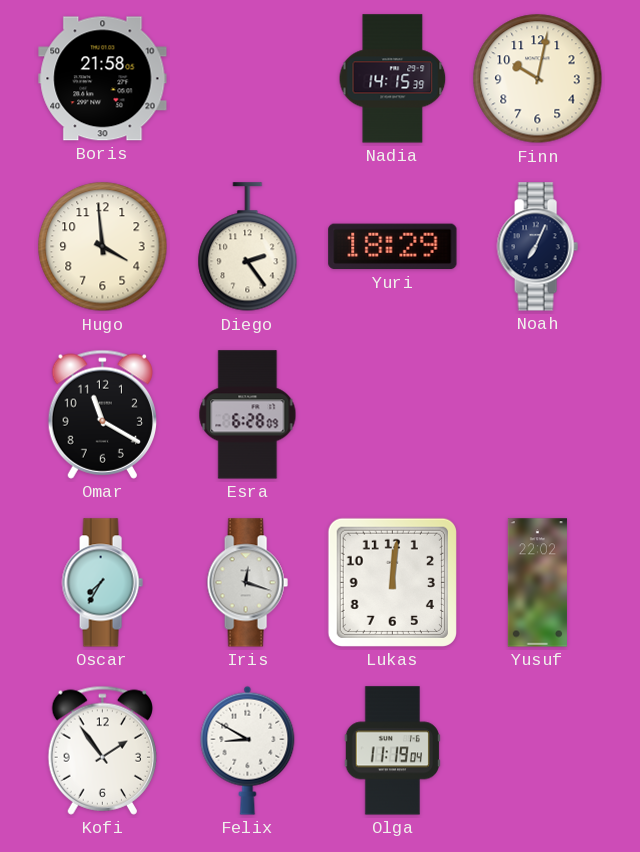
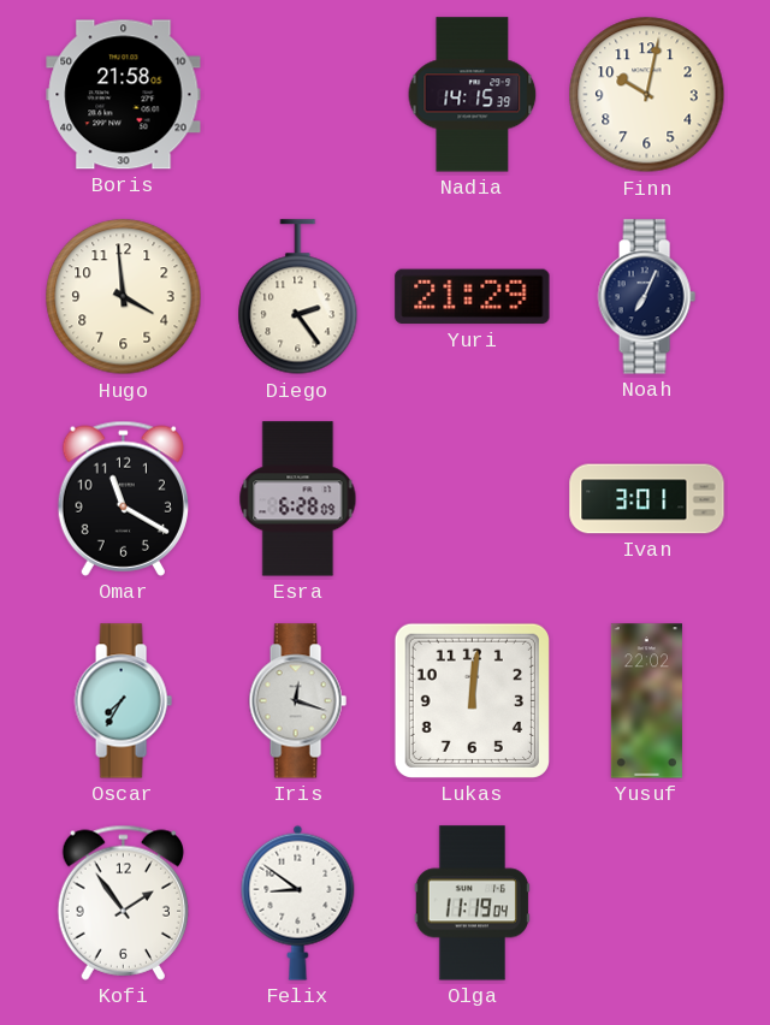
Yuri: 18:29 -> 21:29 (473, 297)
Ivan: none -> 3:01 (647, 499)
Felix: 8:50 -> 8:51 (298, 902)
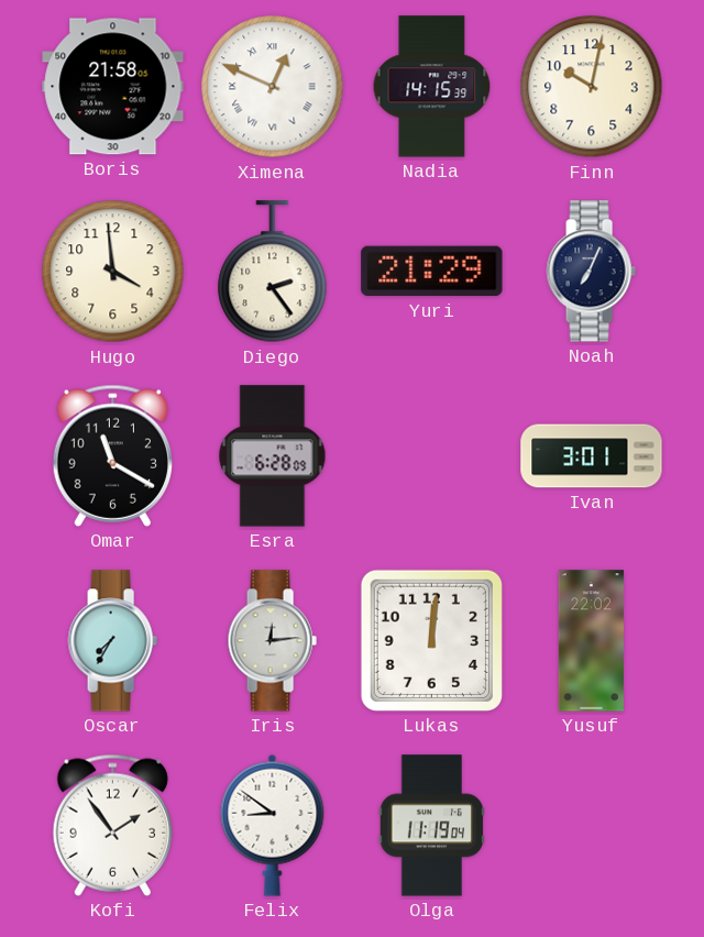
Ximena: none -> 12:49 (273, 87)
Iris: 12:18 -> 12:14 (272, 641)
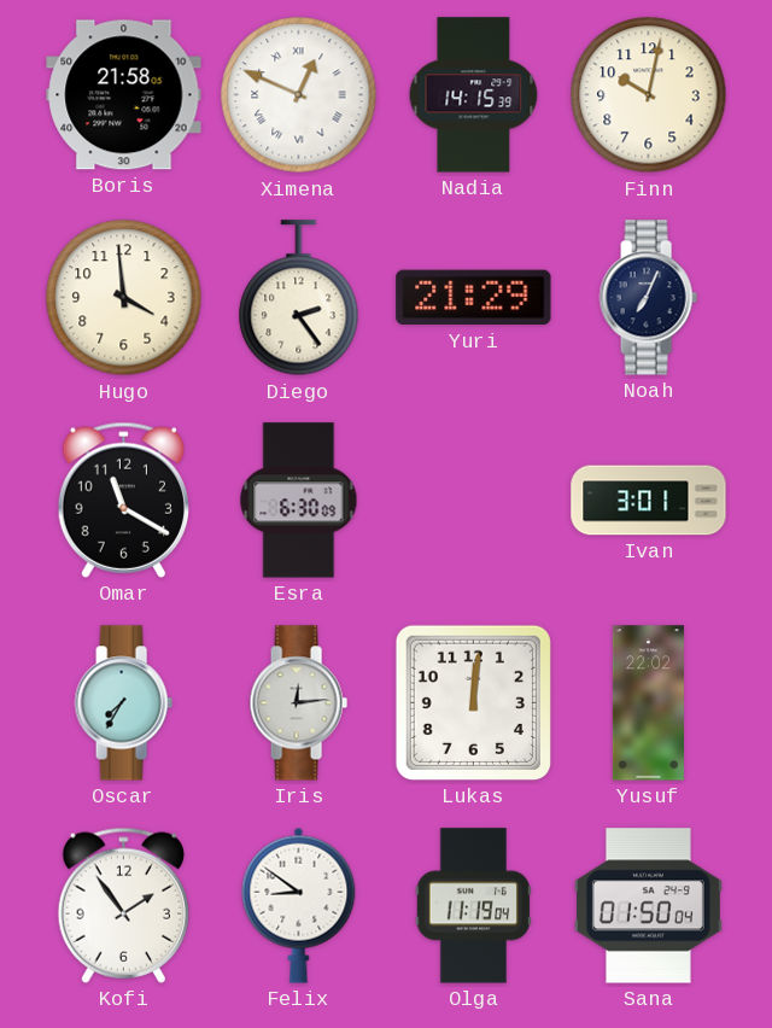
Esra: 6:28 -> 6:30 (299, 501)
Sana: none -> 01:50 (648, 906)
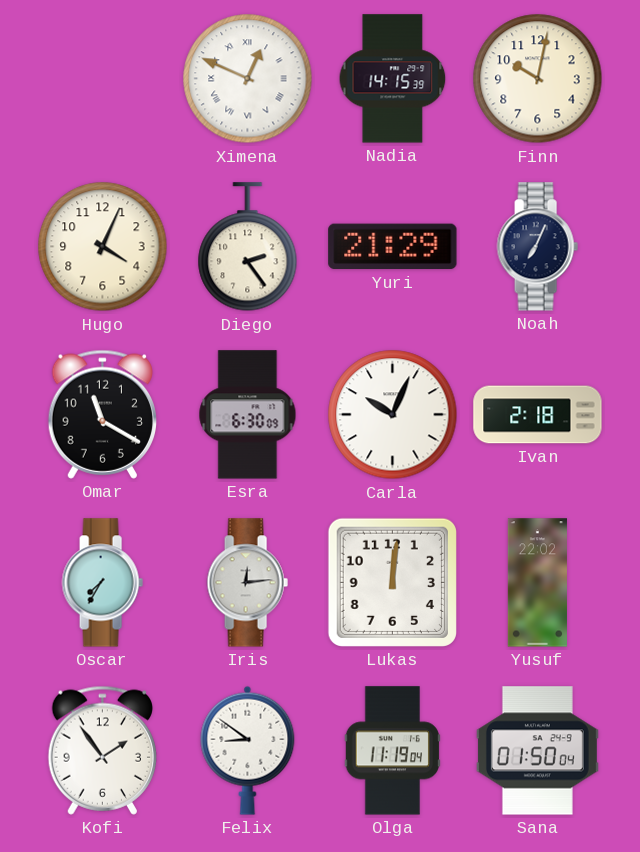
Boris: 21:58 -> none (124, 95)
Hugo: 3:59 -> 4:04 (103, 247)
Carla: none -> 10:04 (393, 415)
Ivan: 3:01 -> 2:18 (538, 415)
